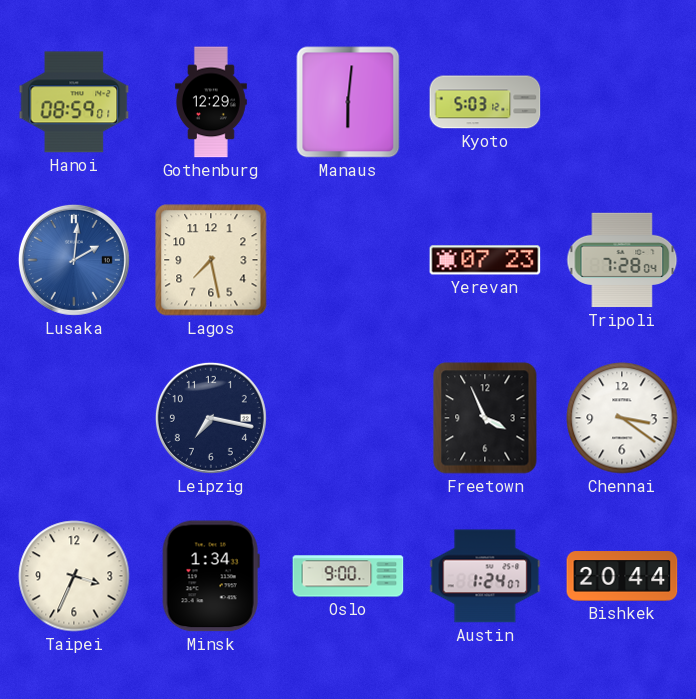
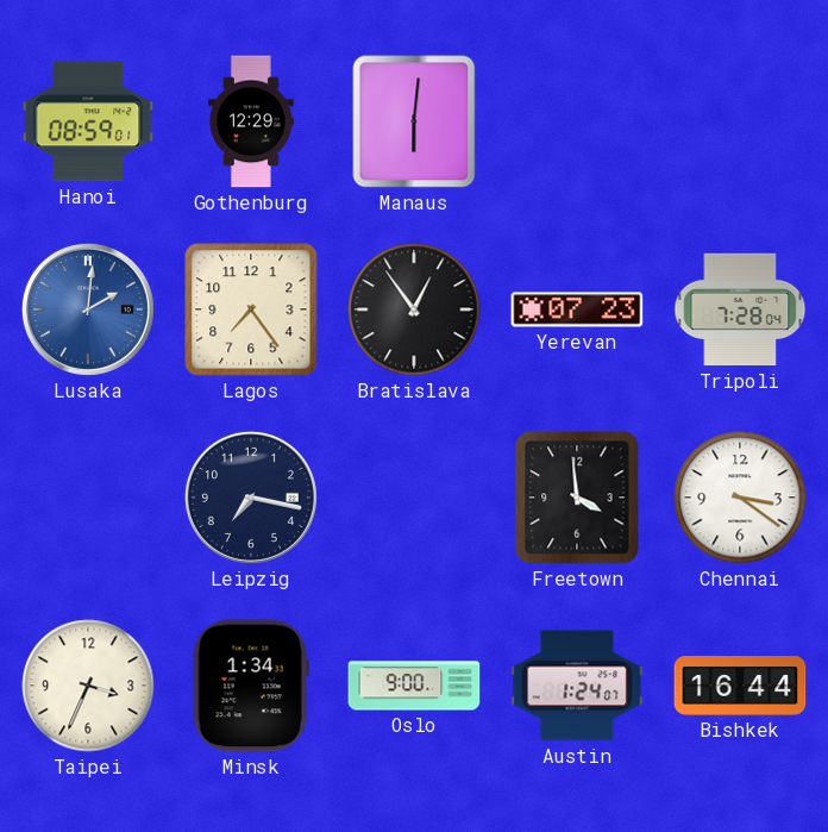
Kyoto: 5:03 -> none (485, 102)
Lagos: 7:28 -> 7:24 (251, 309)
Bratislava: none -> 12:54 (414, 309)
Freetown: 3:56 -> 3:59 (577, 498)
Bishkek: 20:44 -> 16:44 (740, 686)
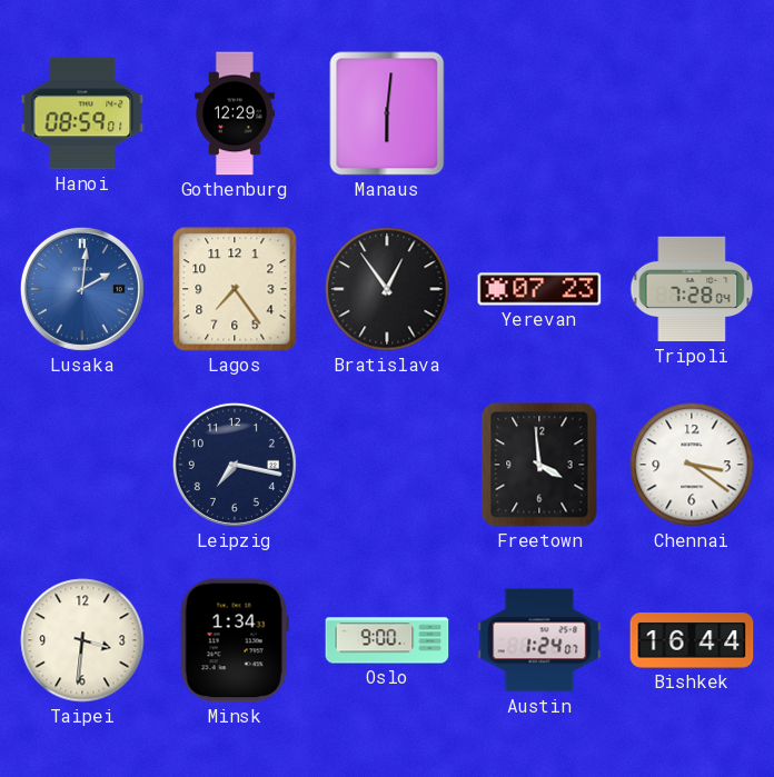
Taipei: 3:34 -> 3:31 (82, 640)
